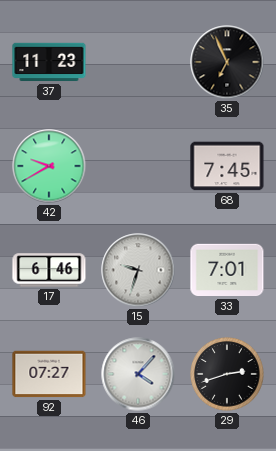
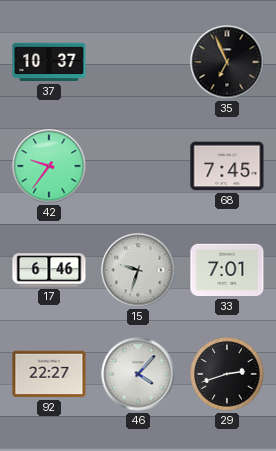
37: 11:23 -> 10:37 (49, 62)
42: 9:40 -> 9:36 (49, 166)
92: 07:27 -> 22:27 (49, 374)
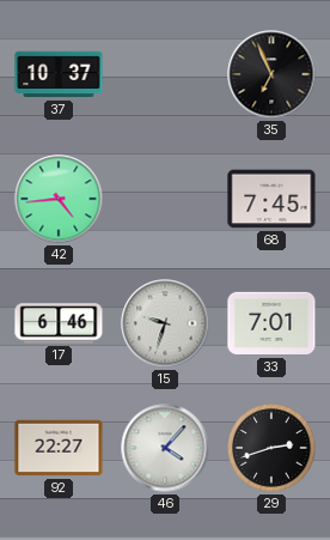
42: 9:36 -> 4:44 (59, 199)
